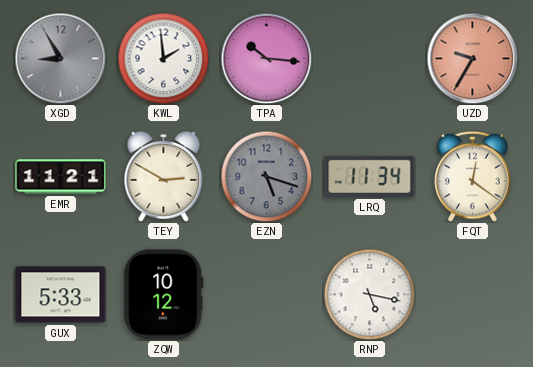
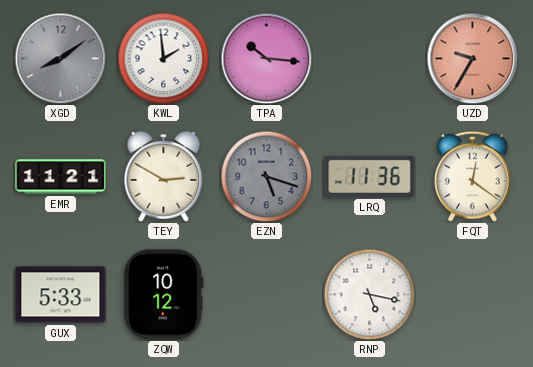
XGD: 8:55 -> 8:09 (60, 58)
LRQ: 11:34 -> 11:36 (370, 176)
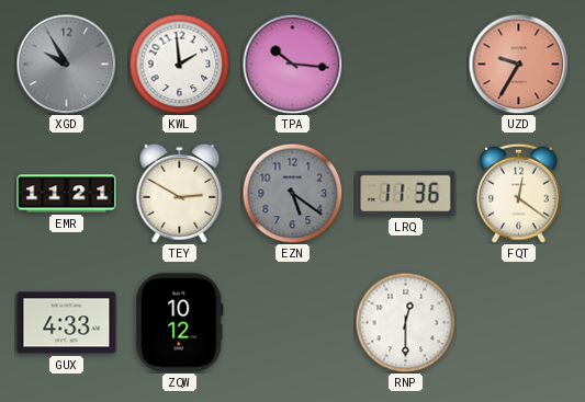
XGD: 8:09 -> 9:55 (66, 64)
EZN: 5:18 -> 5:21 (292, 193)
GUX: 5:33 -> 4:33 (67, 323)
RNP: 5:17 -> 12:30 (405, 322)
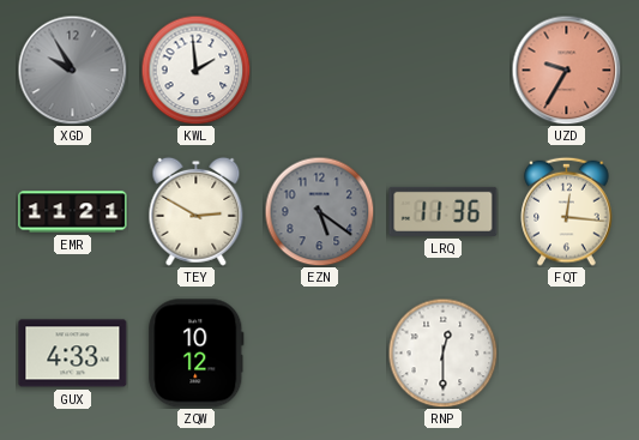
TPA: 10:16 -> none (292, 64)
FQT: 12:21 -> 12:16 (567, 211)
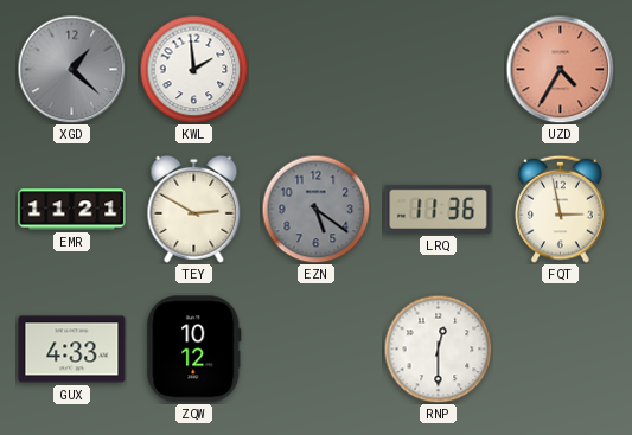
XGD: 9:55 -> 1:22 (71, 69)
UZD: 9:35 -> 4:35 (560, 69)
FQT: 12:16 -> 2:58 (561, 209)
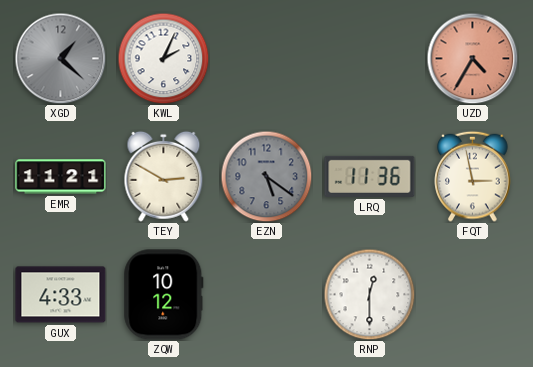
KWL: 1:59 -> 2:04 (163, 58)
